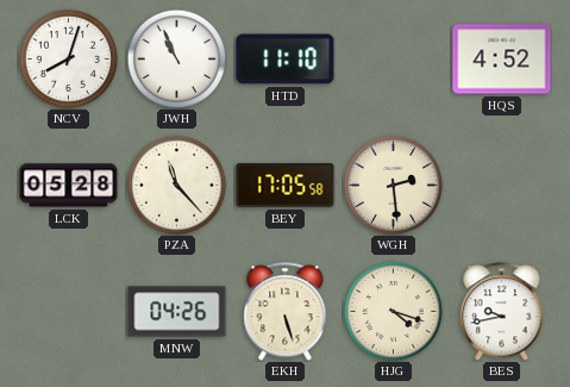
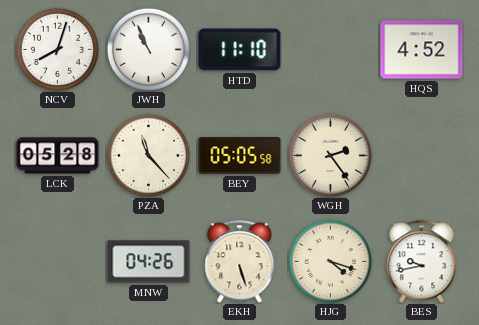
BEY: 17:05 -> 05:05 (240, 156)
WGH: 2:29 -> 2:24 (330, 155)
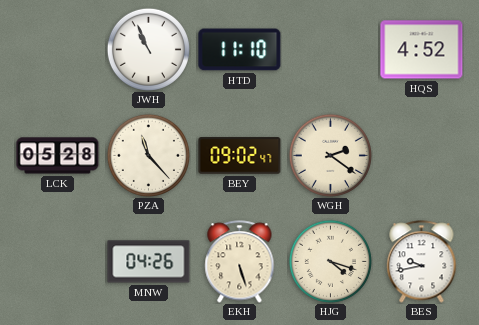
NCV: 8:03 -> none (57, 49)
BEY: 05:05 -> 09:02 (240, 156)
WGH: 2:24 -> 2:21 (330, 155)
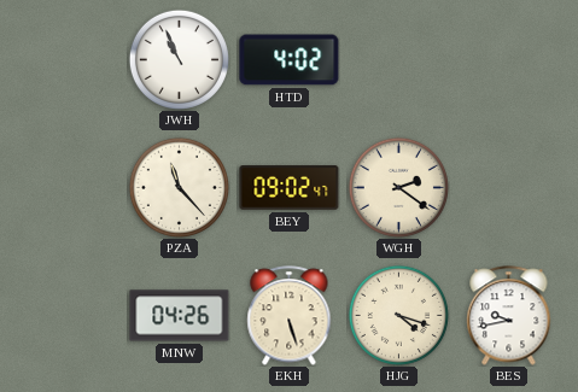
HTD: 11:10 -> 4:02 (290, 60)
HQS: 4:52 -> none (422, 50)
LCK: 05:28 -> none (58, 156)
